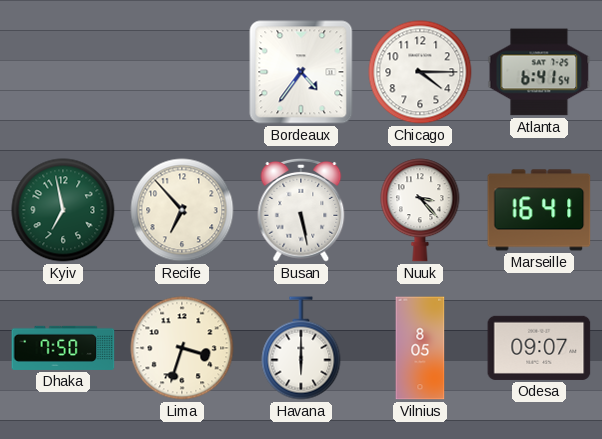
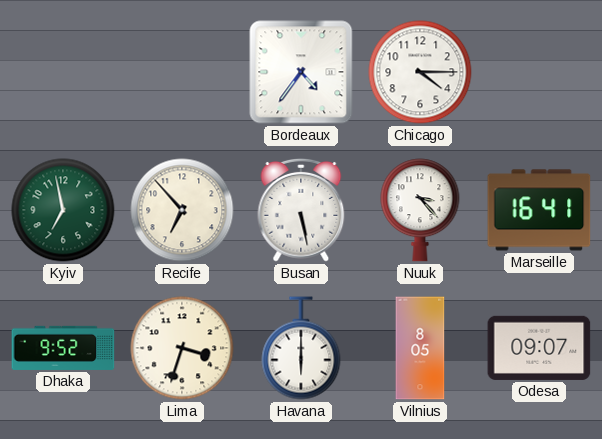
Atlanta: 6:41 -> none (539, 72)
Dhaka: 7:50 -> 9:52 (63, 348)
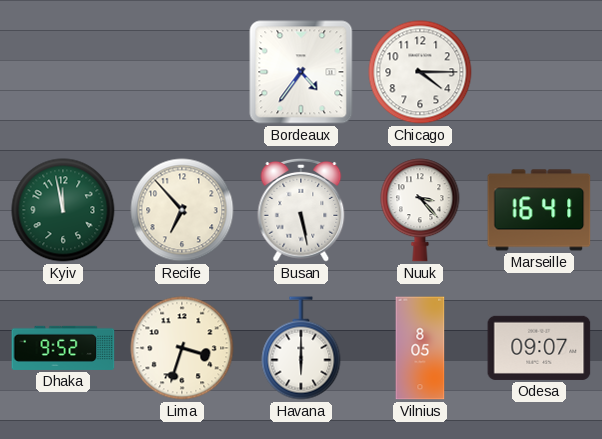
Kyiv: 6:58 -> 11:58 (63, 210)
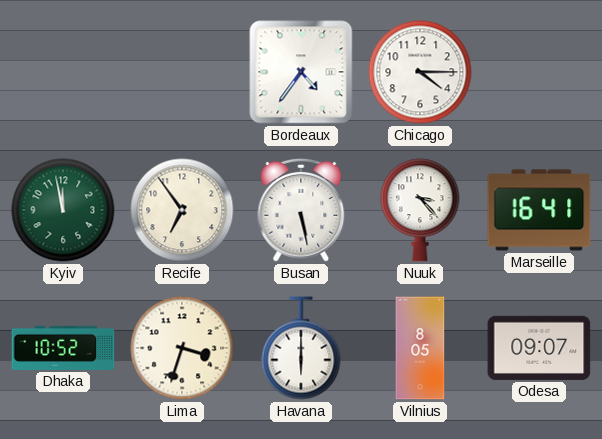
Recife: 6:53 -> 6:54 (182, 210)
Dhaka: 9:52 -> 10:52 (63, 348)
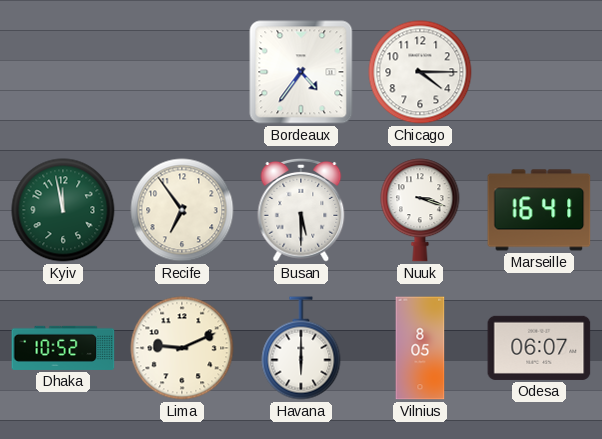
Busan: 5:28 -> 5:30 (301, 210)
Nuuk: 3:23 -> 3:18 (420, 210)
Lima: 3:33 -> 9:11 (182, 348)
Odesa: 09:07 -> 06:07 (539, 348)
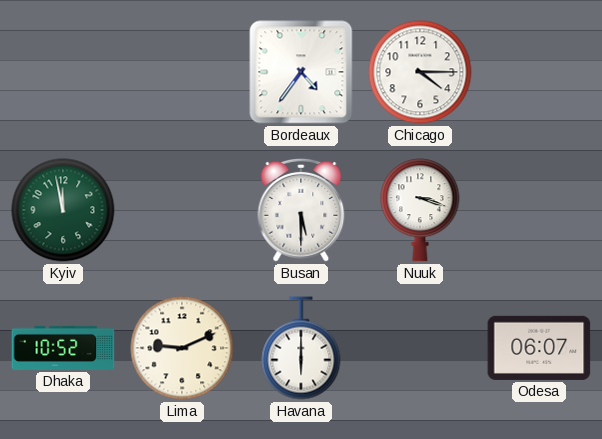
Recife: 6:54 -> none (182, 210)
Marseille: 16:41 -> none (539, 210)
Vilnius: 8:05 -> none (420, 348)
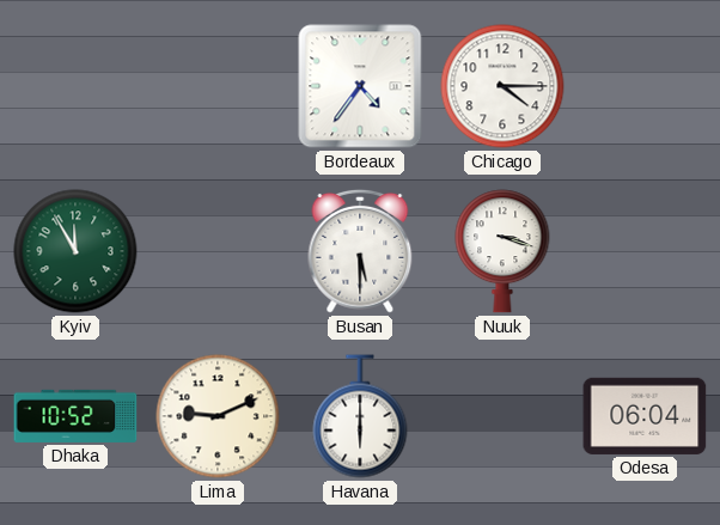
Kyiv: 11:58 -> 11:55 (75, 251)
Odesa: 06:07 -> 06:04 (645, 416)
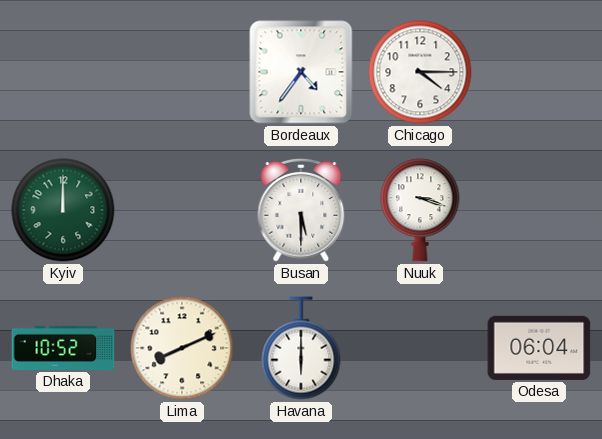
Kyiv: 11:55 -> 12:00 (63, 210)
Lima: 9:11 -> 8:11 (182, 348)
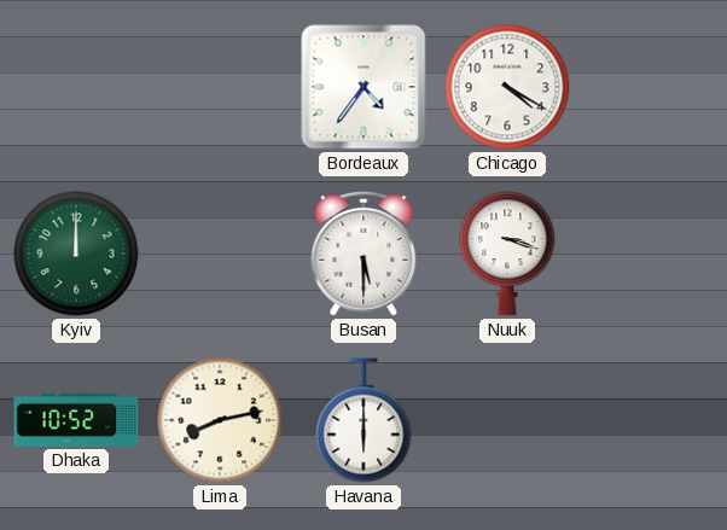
Chicago: 4:15 -> 4:20 (507, 87)
Lima: 8:11 -> 8:13 (220, 420)
Odesa: 06:04 -> none (539, 348)
